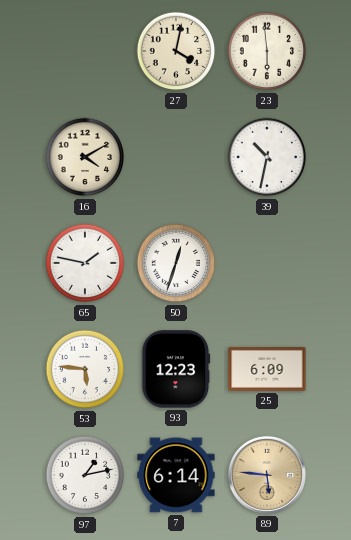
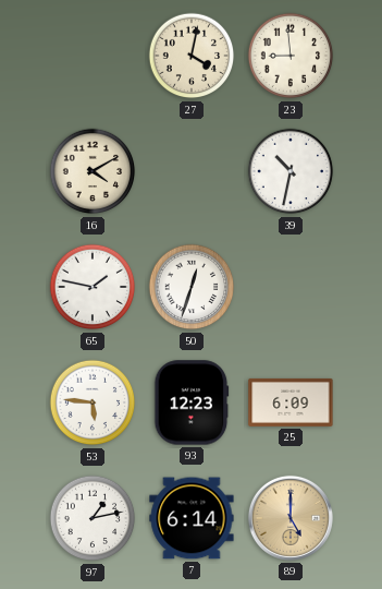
23: 5:59 -> 8:59 (291, 56)
89: 5:46 -> 5:00 (291, 518)
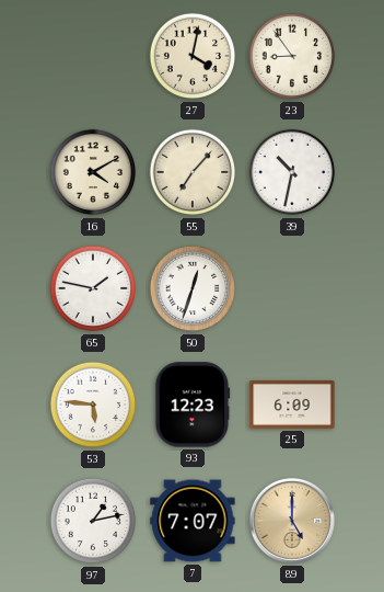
23: 8:59 -> 8:54 (292, 56)
55: none -> 7:07 (193, 172)
7: 6:14 -> 7:07 (193, 521)
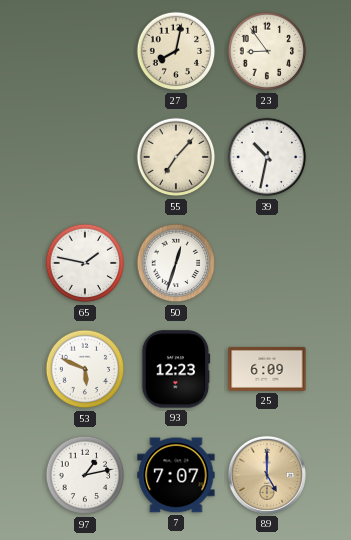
27: 4:02 -> 8:02 (176, 51)
16: 4:10 -> none (93, 172)
53: 5:46 -> 5:49 (85, 369)
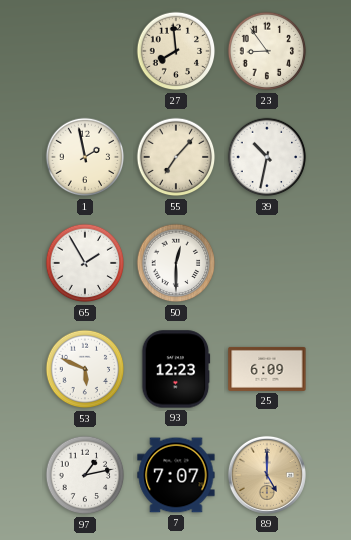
27: 8:02 -> 7:59 (176, 51)
1: none -> 1:58 (85, 157)
65: 1:47 -> 1:55 (85, 263)
50: 12:33 -> 12:30 (176, 263)
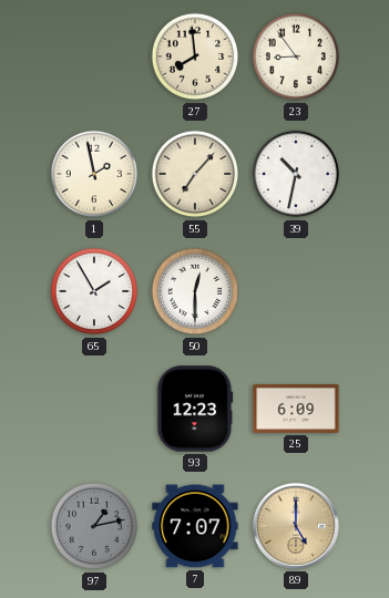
53: 5:49 -> none (85, 369)
97 dial: white -> grey (94, 526)
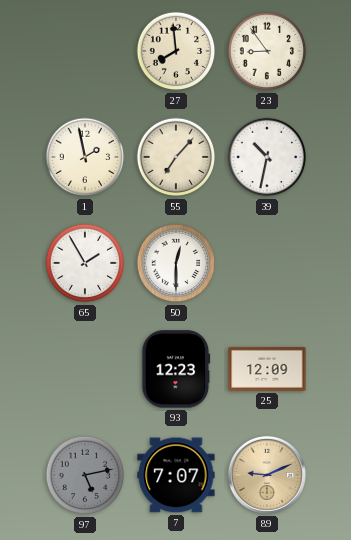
25: 6:09 -> 12:09 (267, 369)
97: 1:13 -> 5:13 (85, 475)
89: 5:00 -> 9:11 (267, 475)
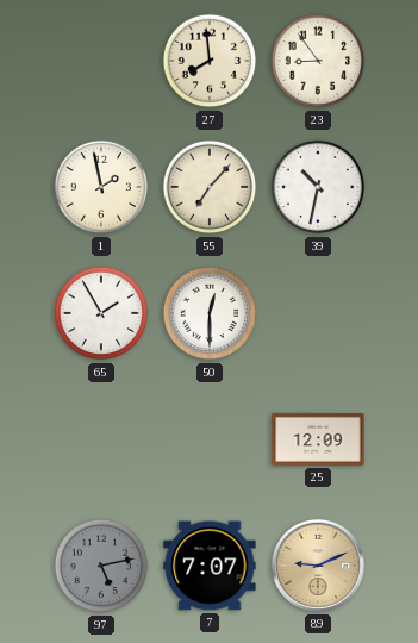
93: 12:23 -> none (176, 369)
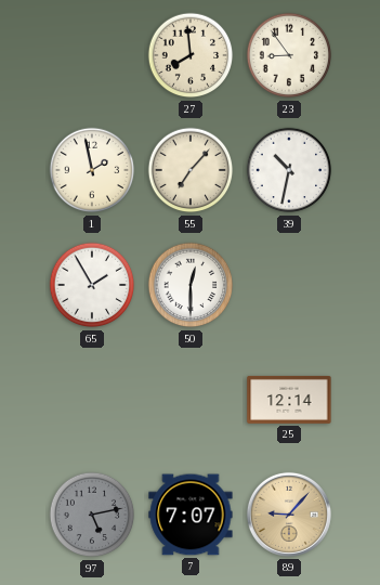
25: 12:09 -> 12:14 (289, 400)
89: 9:11 -> 9:07 (289, 515)
